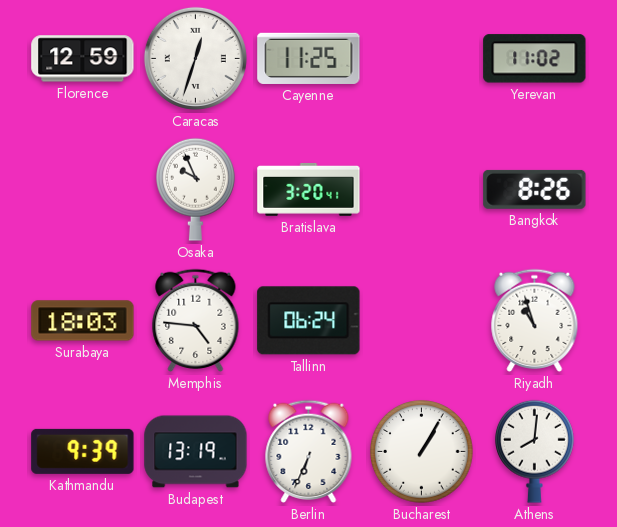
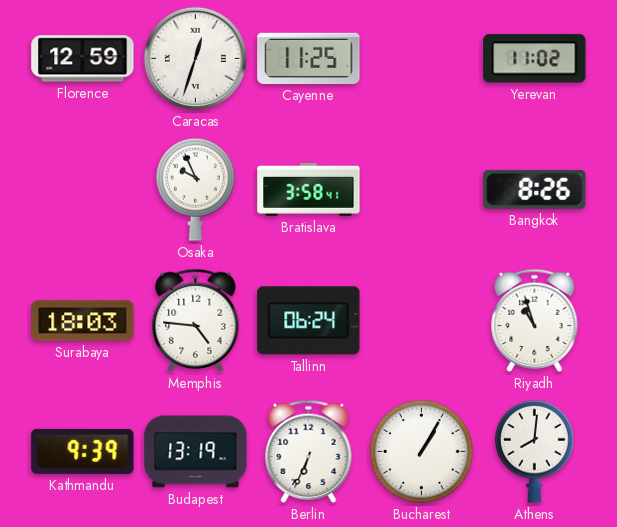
Bratislava: 3:20 -> 3:58 (309, 189)
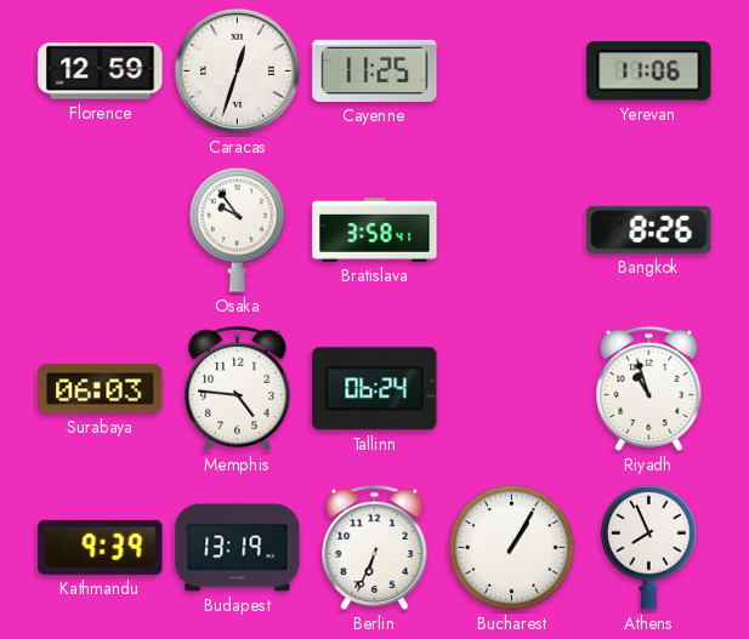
Yerevan: 11:02 -> 11:06 (649, 72)
Osaka: 9:56 -> 9:54 (238, 229)
Surabaya: 18:03 -> 06:03 (101, 389)
Athens: 8:01 -> 7:56 (649, 547)
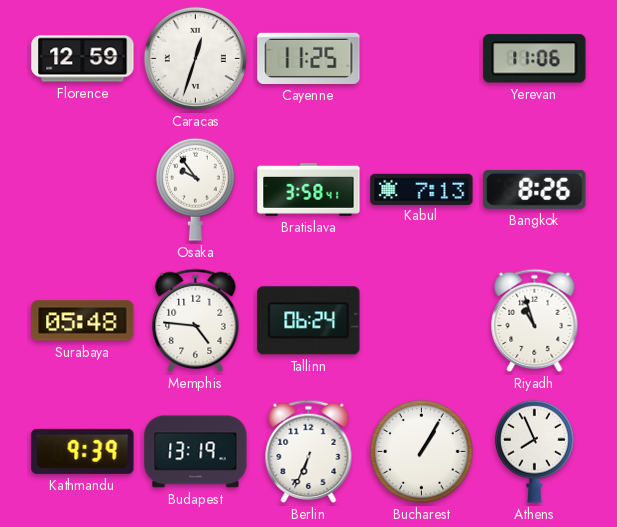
Kabul: none -> 7:13 (422, 189)
Surabaya: 06:03 -> 05:48 (83, 321)
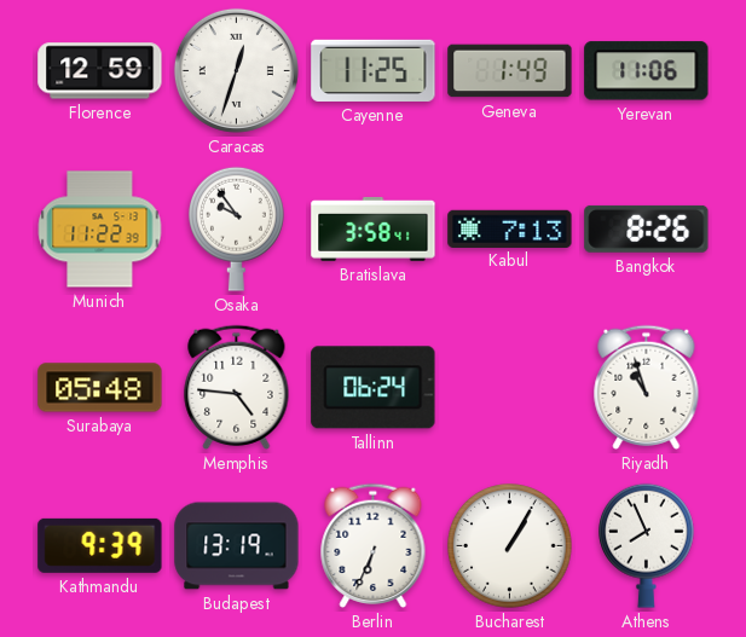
Geneva: none -> 1:49 (510, 71)
Munich: none -> 11:22 (100, 230)
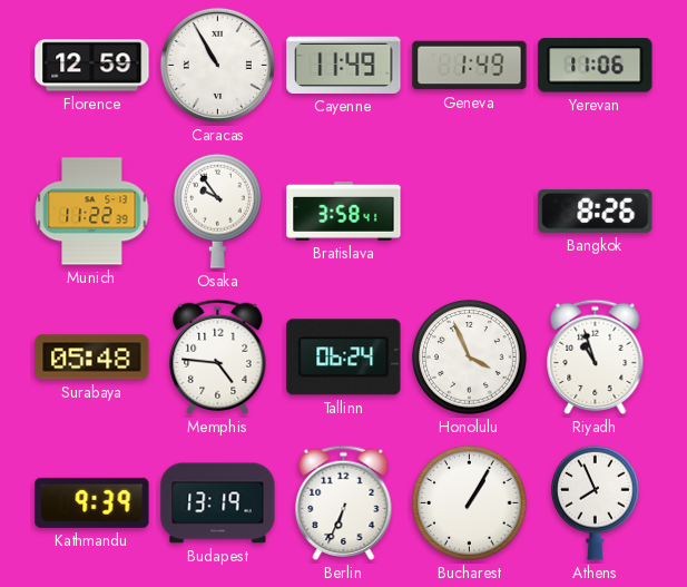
Caracas: 12:33 -> 10:55 (217, 65)
Cayenne: 11:25 -> 11:49 (344, 65)
Kabul: 7:13 -> none (510, 228)
Honolulu: none -> 3:56 (470, 358)
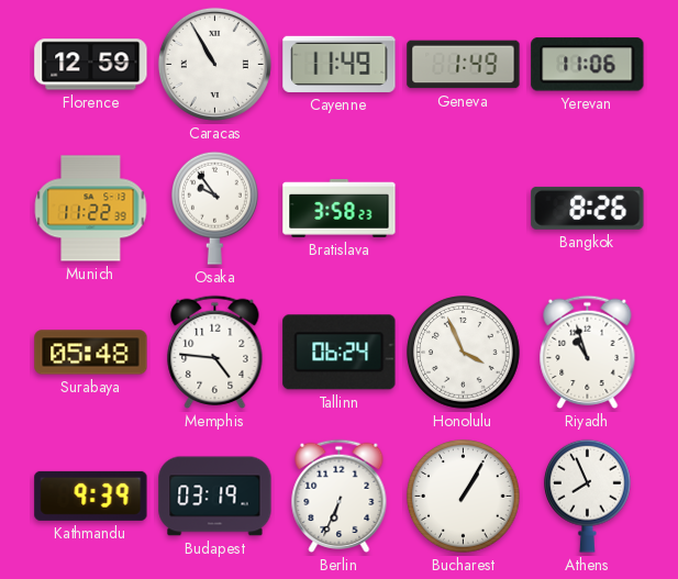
Bratislava: 3:58:41 -> 3:58:23 (340, 208)
Budapest: 13:19 -> 03:19 (215, 497)
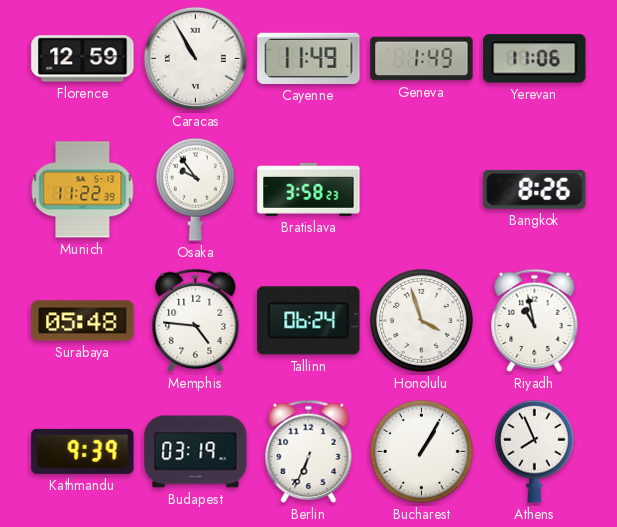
Honolulu: 3:56 -> 3:57 (422, 321)
Riyadh: 10:57 -> 10:58 (535, 320)
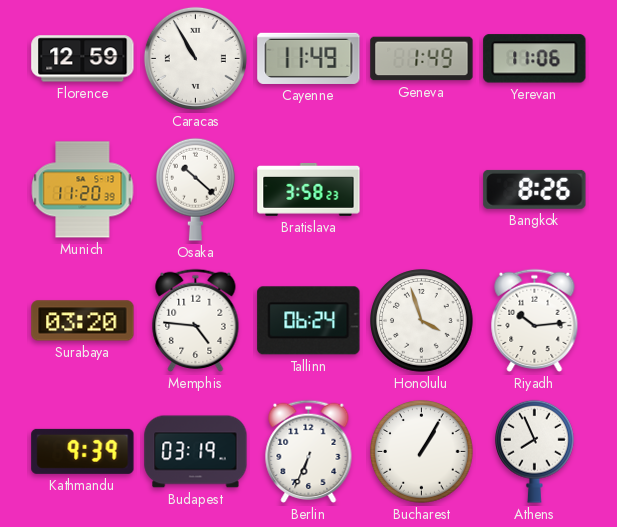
Munich: 11:22 -> 11:20 (83, 190)
Osaka: 9:54 -> 10:22 (196, 189)
Surabaya: 05:48 -> 03:20 (83, 321)
Riyadh: 10:58 -> 10:14 (535, 320)
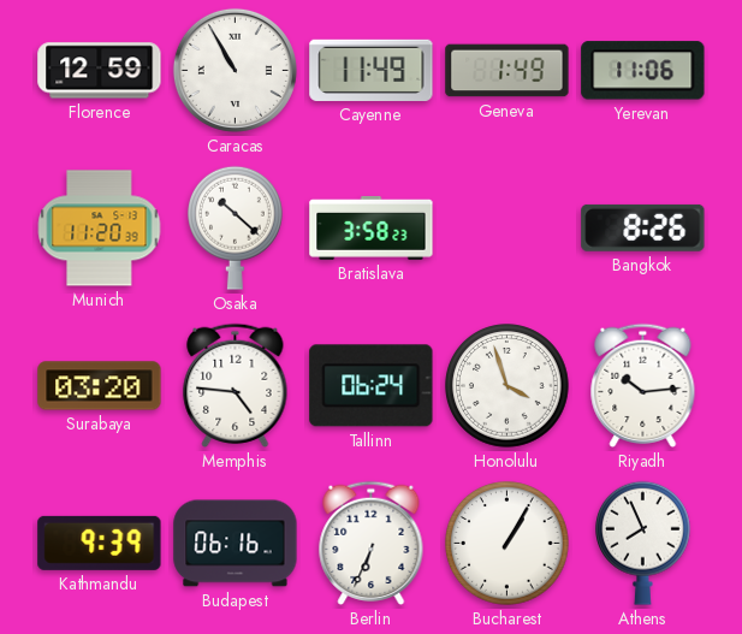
Budapest: 03:19 -> 06:16 (236, 544)
